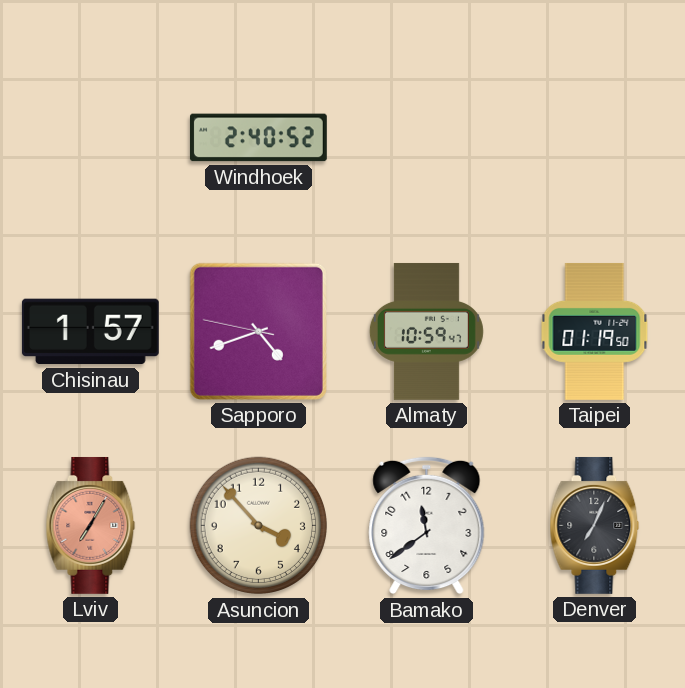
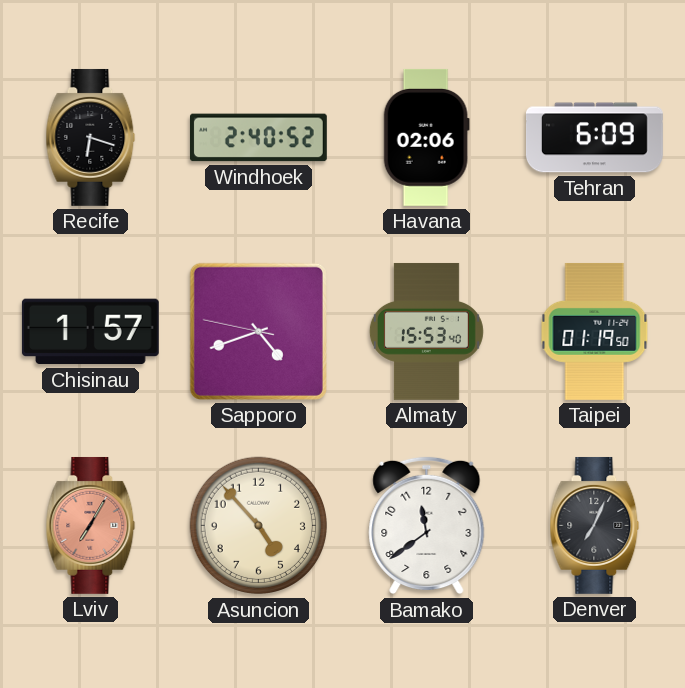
Recife: none -> 6:18 (91, 137)
Havana: none -> 02:06 (426, 137)
Tehran: none -> 6:09 (594, 138)
Almaty: 10:59 -> 15:53 (426, 331)
Asuncion: 3:53 -> 4:53 (259, 526)
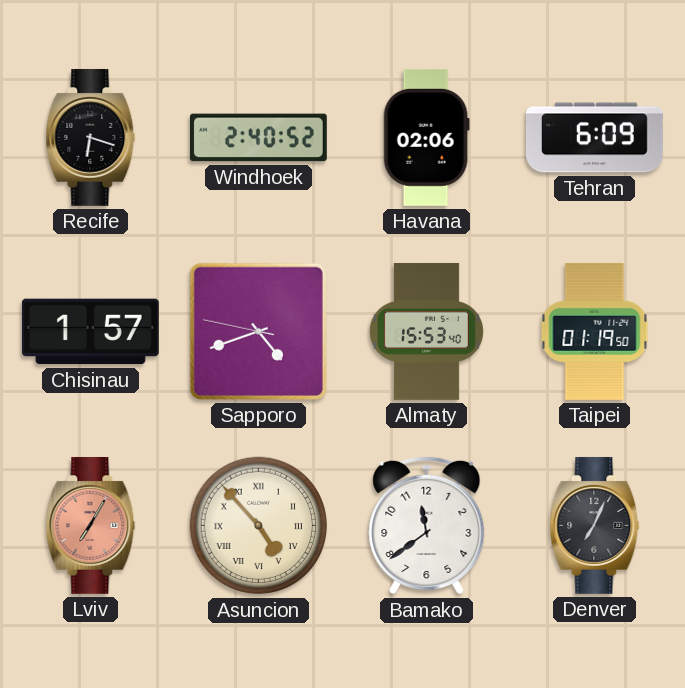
Asuncion numerals: Arabic -> Roman (259, 526)
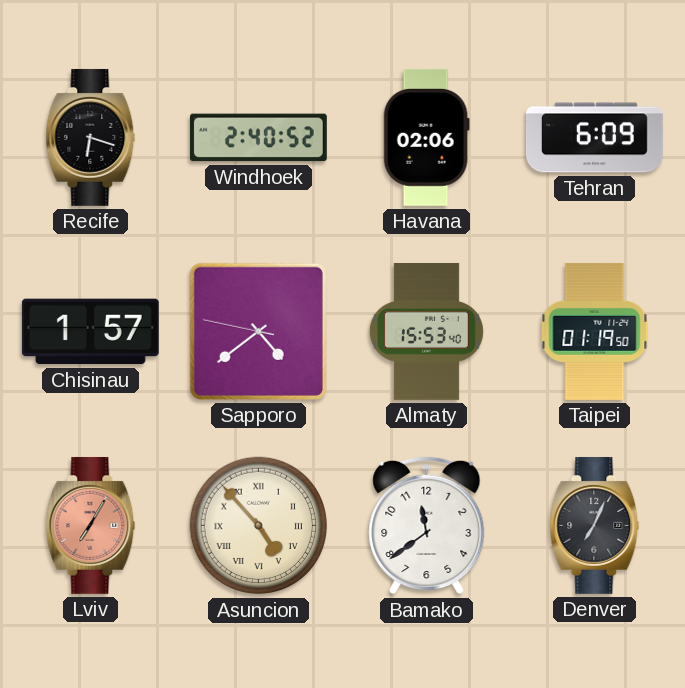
Sapporo: 4:41 -> 4:38 (258, 331)
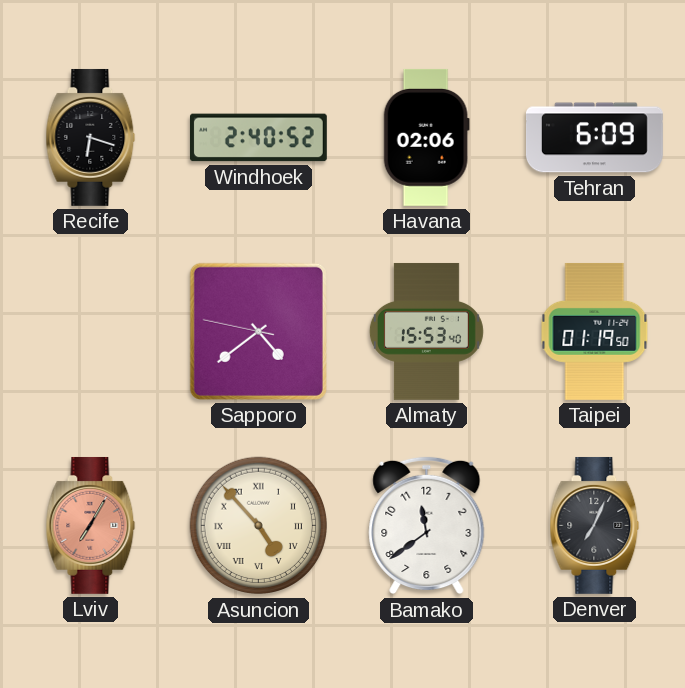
Chisinau: 1:57 -> none (90, 332)
